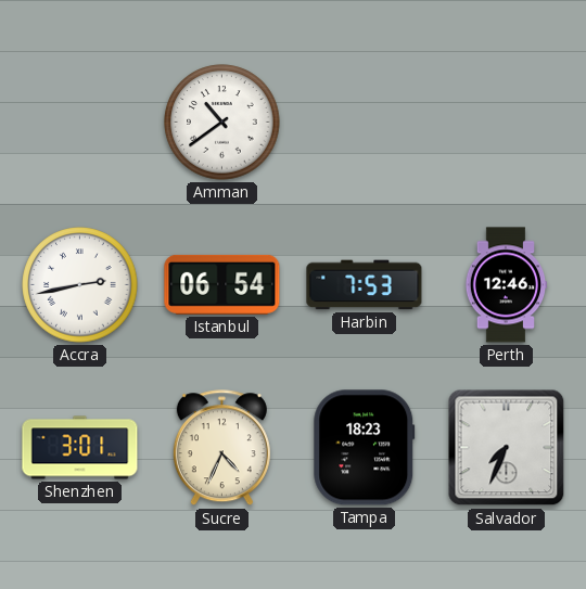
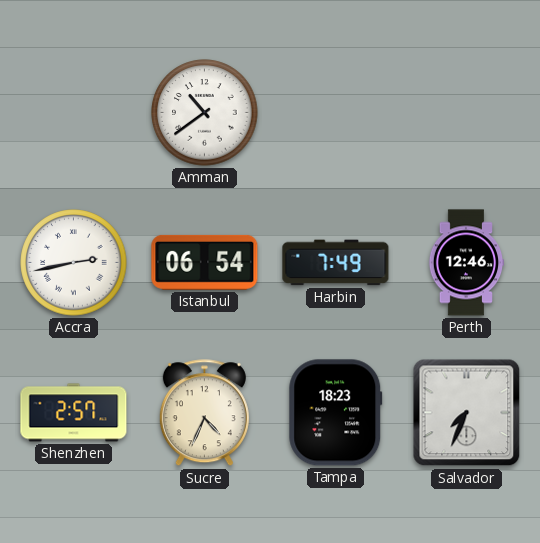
Harbin: 7:53 -> 7:49 (336, 263)
Shenzhen: 3:01 -> 2:57 (74, 413)
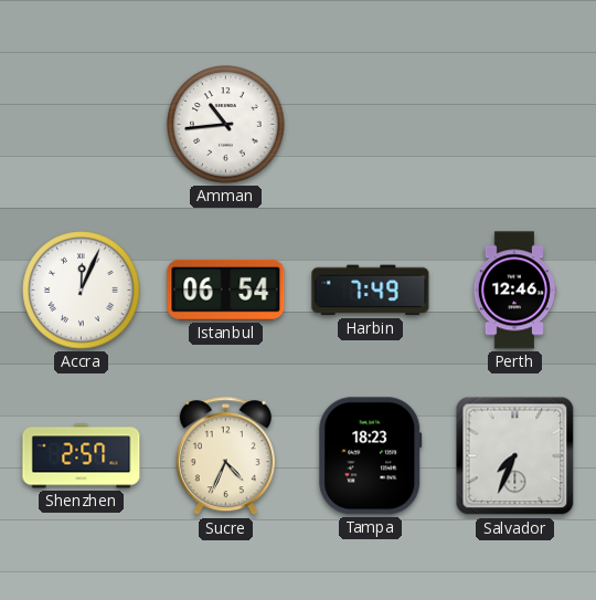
Amman: 10:39 -> 10:44 (226, 125)
Accra: 2:43 -> 12:04 (82, 291)
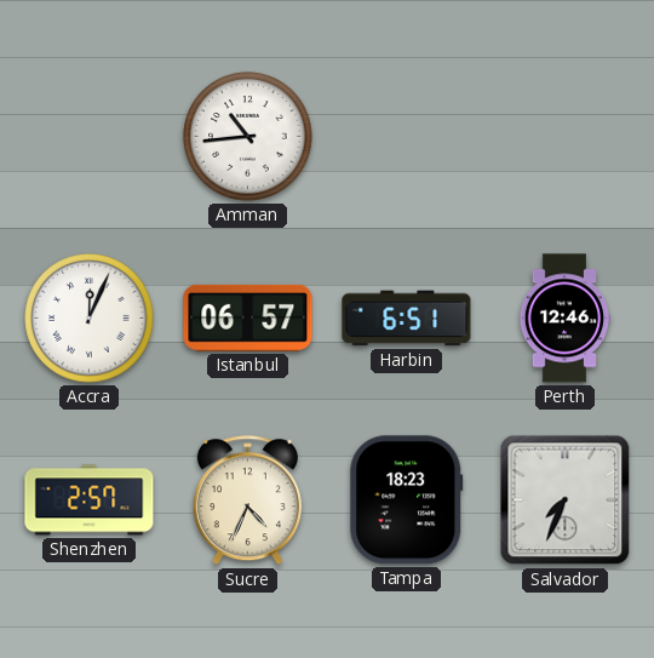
Istanbul: 06:54 -> 06:57 (248, 317)
Harbin: 7:49 -> 6:51 (407, 319)
